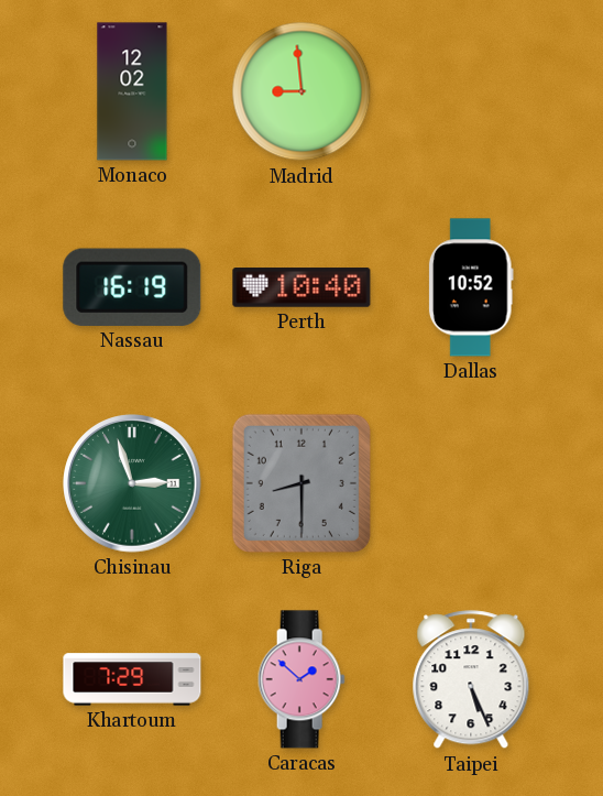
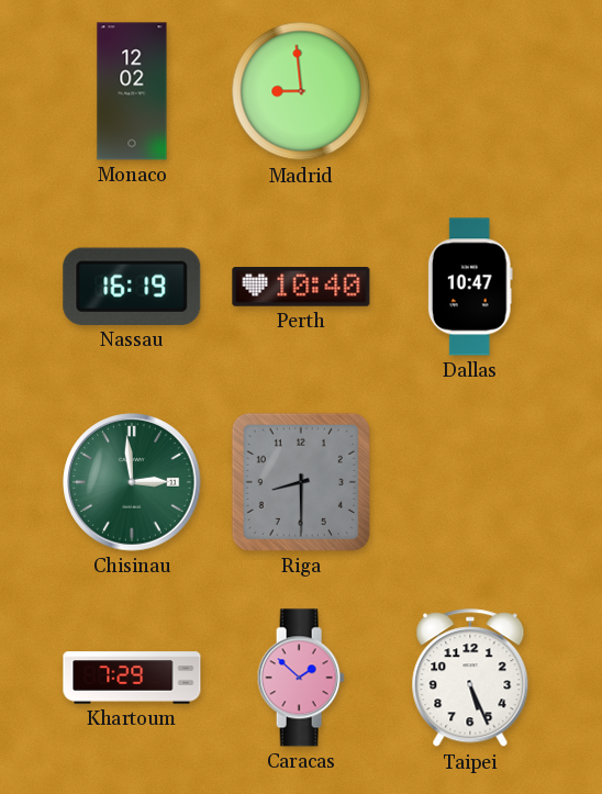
Dallas: 10:52 -> 10:47 (470, 287)
Chisinau: 2:57 -> 2:59 (132, 482)
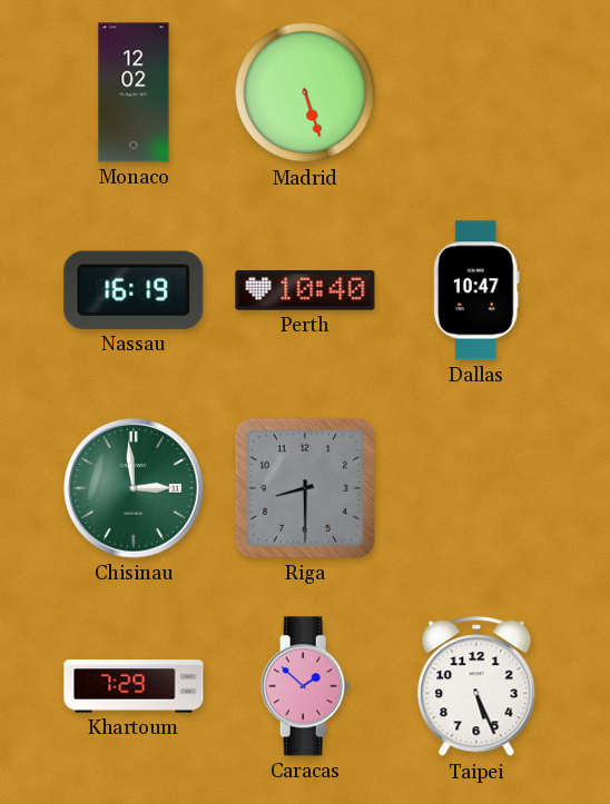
Madrid: 8:59 -> 5:27 (305, 92)
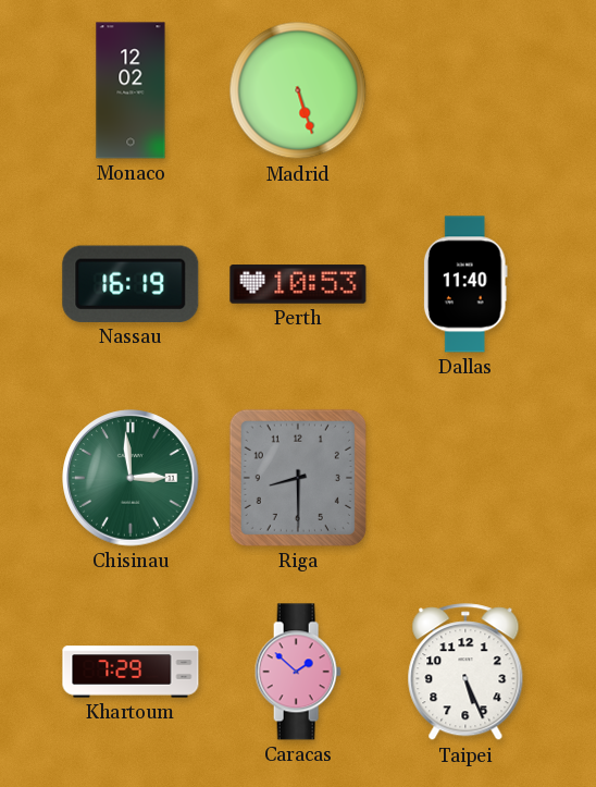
Perth: 10:40 -> 10:53 (298, 284)
Dallas: 10:47 -> 11:40 (465, 284)
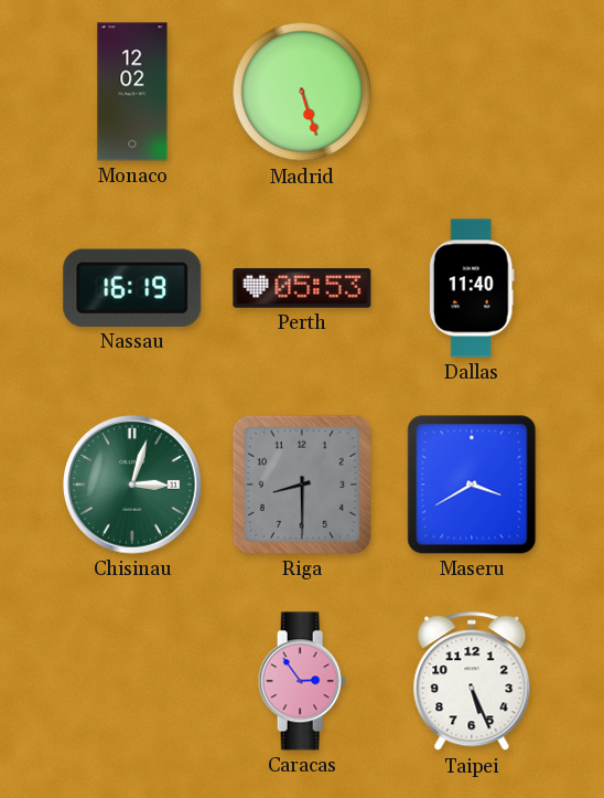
Perth: 10:53 -> 05:53 (302, 288)
Chisinau: 2:59 -> 3:03 (132, 485)
Maseru: none -> 3:40 (472, 485)
Khartoum: 7:29 -> none (131, 672)
Caracas: 1:52 -> 2:54 (302, 681)
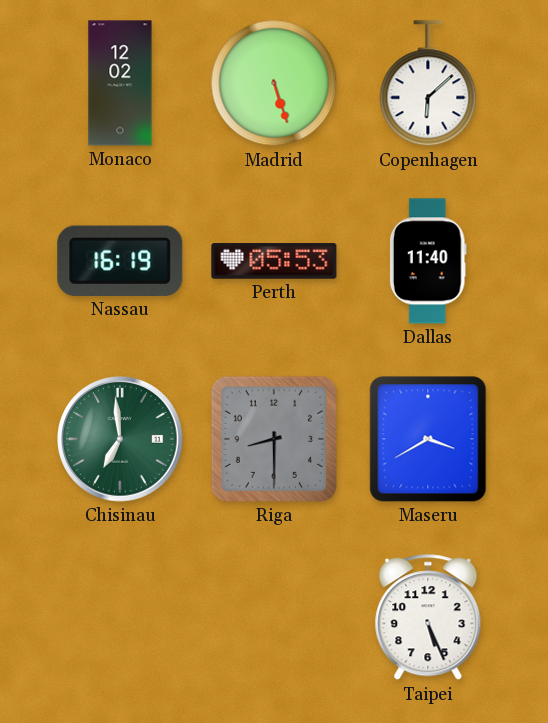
Copenhagen: none -> 6:08 (428, 84)
Chisinau: 3:03 -> 6:59 (120, 439)
Caracas: 2:54 -> none (302, 681)
